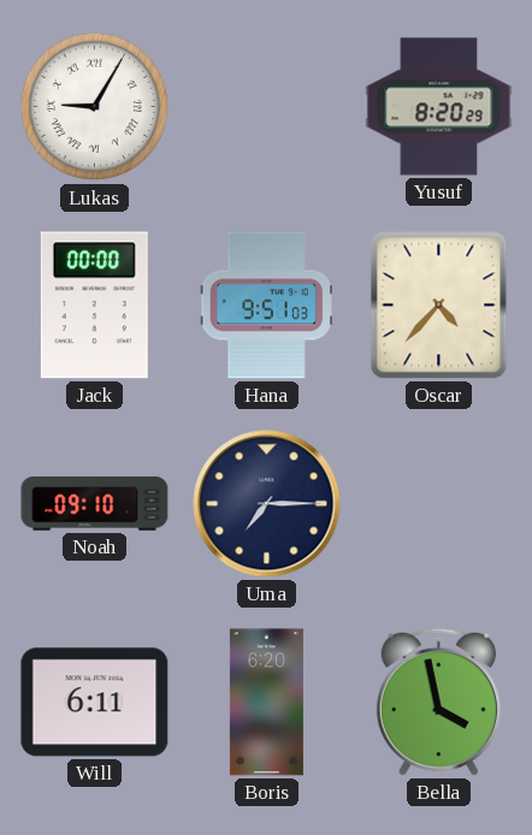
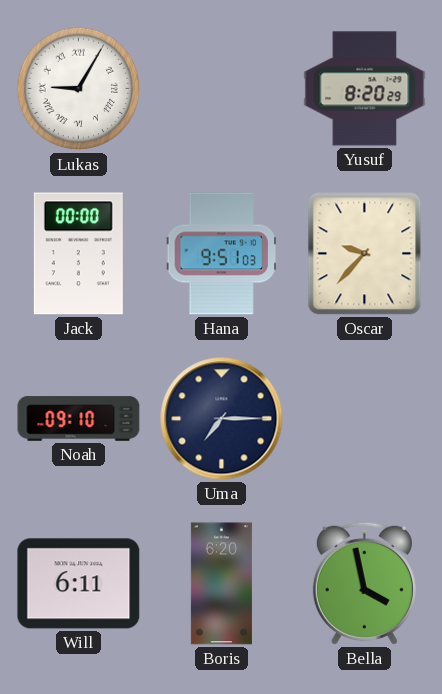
Oscar: 4:37 -> 9:37 (365, 254)
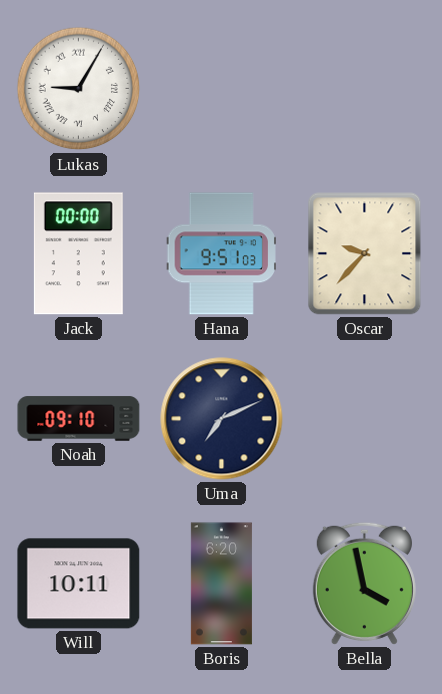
Yusuf: 8:20 -> none (365, 89)
Uma: 7:15 -> 7:11 (222, 419)
Will: 6:11 -> 10:11 (79, 584)
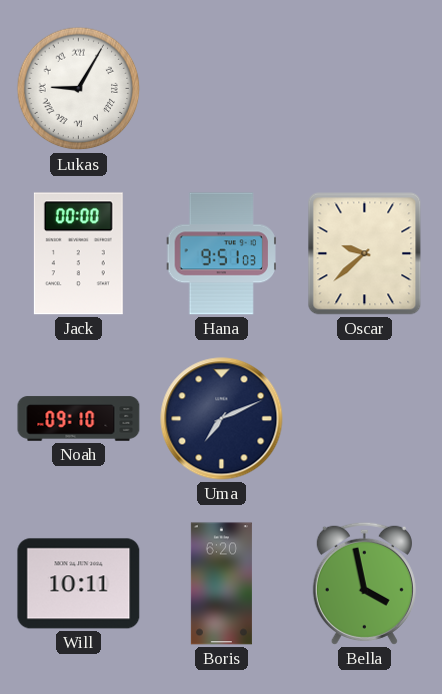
Oscar: 9:37 -> 9:38 (365, 254)
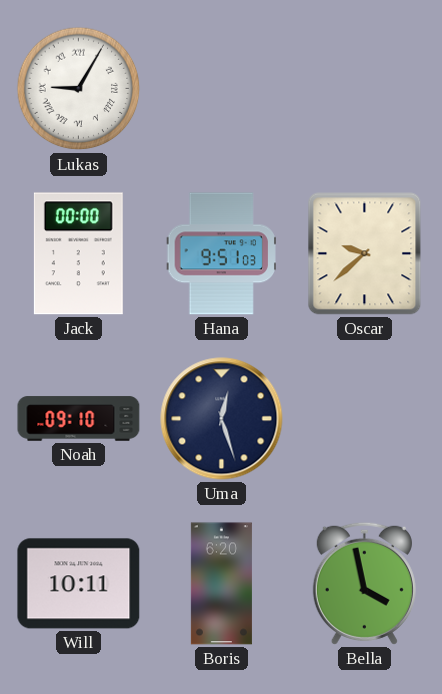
Uma: 7:11 -> 12:27 (222, 419)
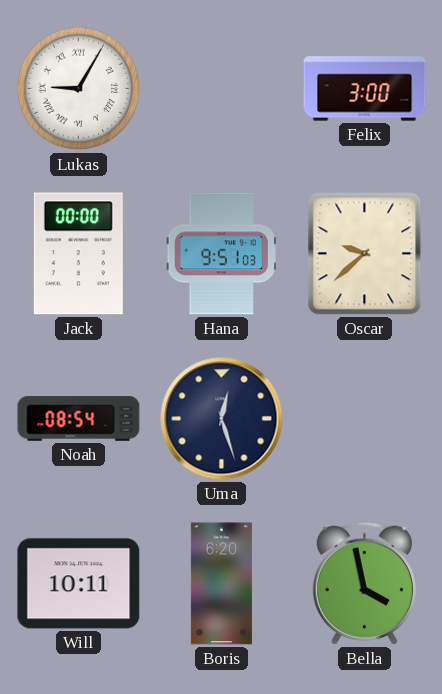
Felix: none -> 3:00 (365, 89)
Noah: 09:10 -> 08:54 (79, 419)
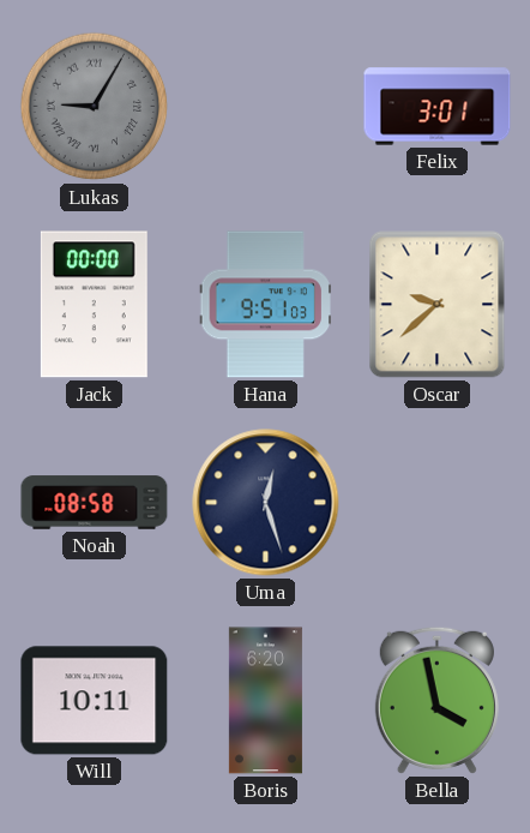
Lukas dial: white -> grey (95, 107)
Felix: 3:00 -> 3:01 (438, 107)
Noah: 08:54 -> 08:58 (95, 503)
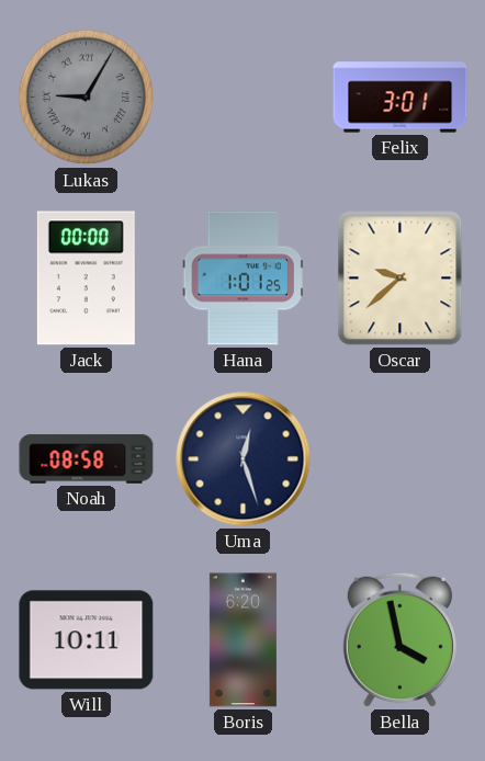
Hana: 9:51 -> 1:01 (243, 279)
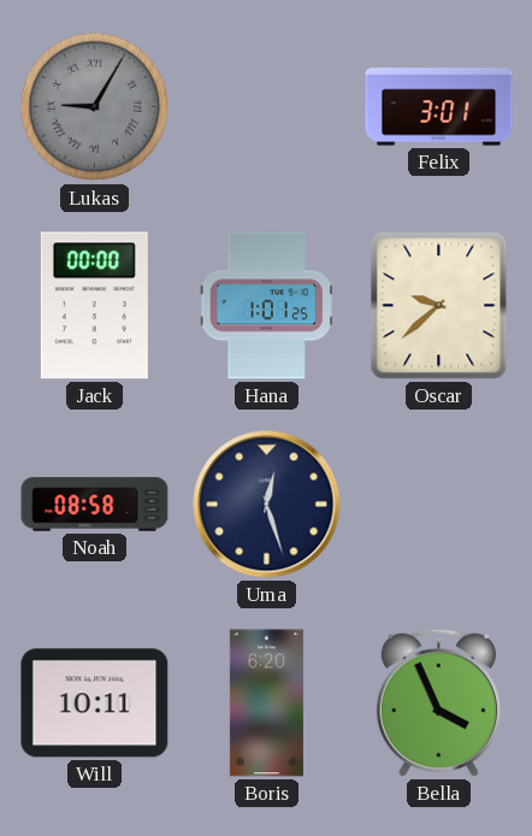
Bella: 3:58 -> 3:56 (438, 702)
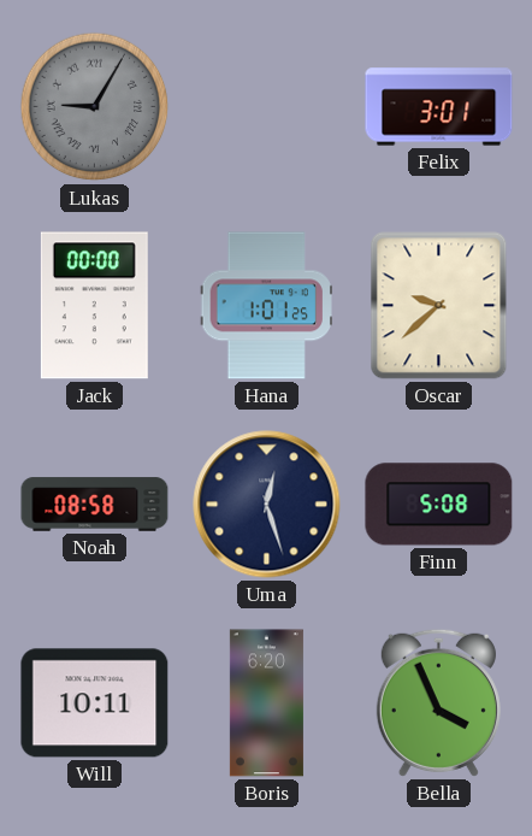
Finn: none -> 5:08 (439, 505)
